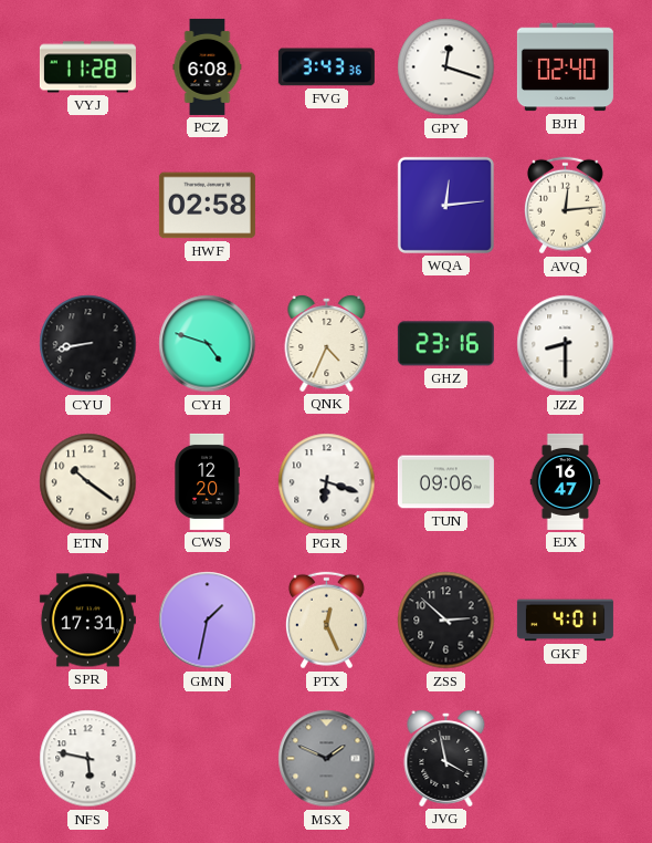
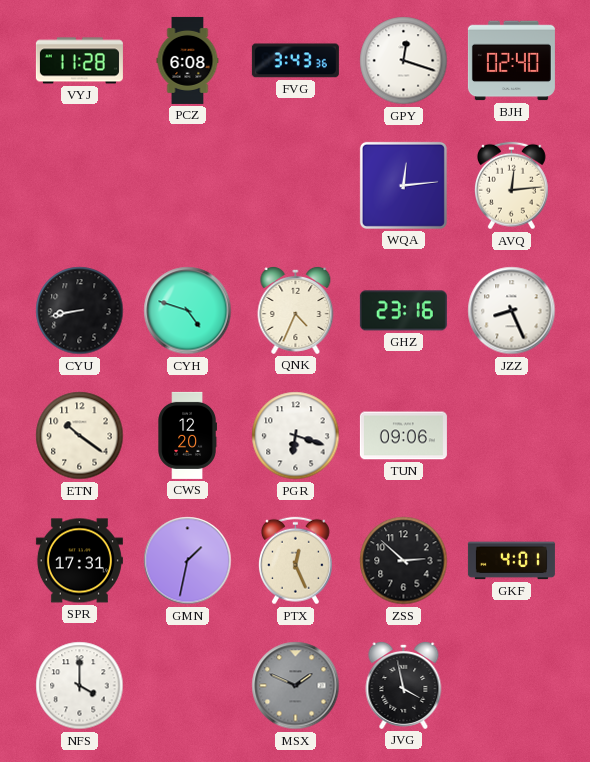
HWF: 02:58 -> none (207, 206)
JZZ: 8:30 -> 8:26 (512, 311)
EJX: 16:47 -> none (566, 481)
NFS: 5:47 -> 4:00 (80, 686)
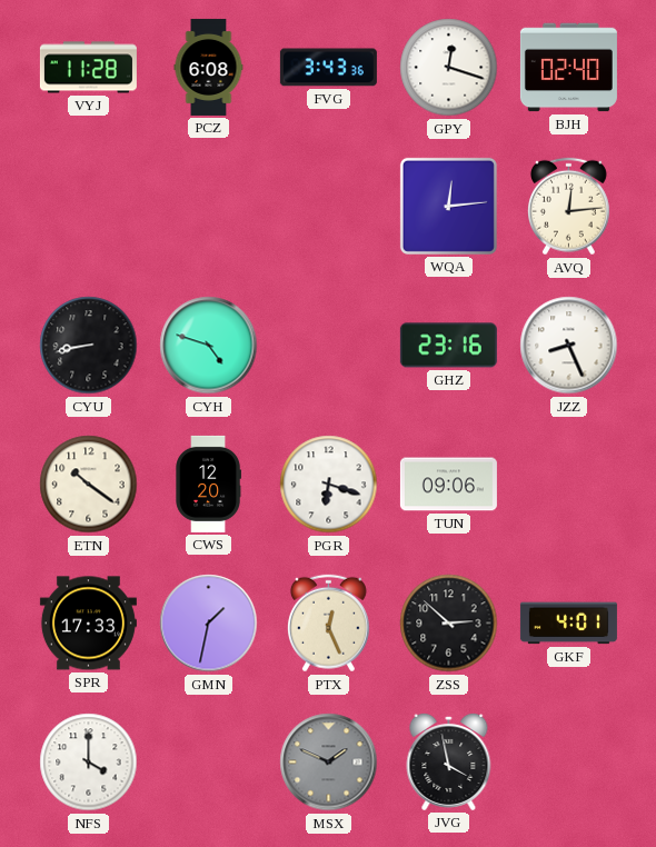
QNK: 4:34 -> none (296, 310)
SPR: 17:31 -> 17:33 (88, 624)
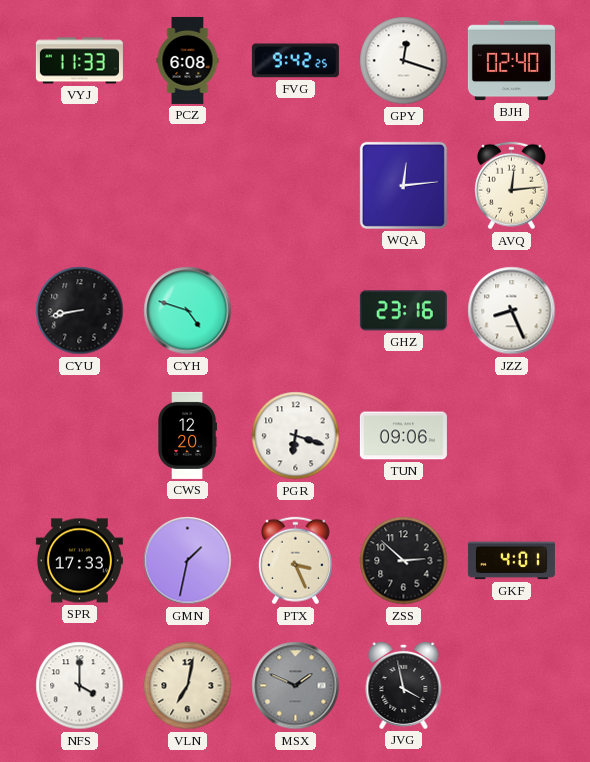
VYJ: 11:28 -> 11:33 (79, 61)
FVG: 3:43 -> 9:42 (295, 61)
ETN: 10:21 -> none (89, 485)
PTX: 12:26 -> 3:26 (295, 561)
VLN: none -> 7:02 (188, 686)
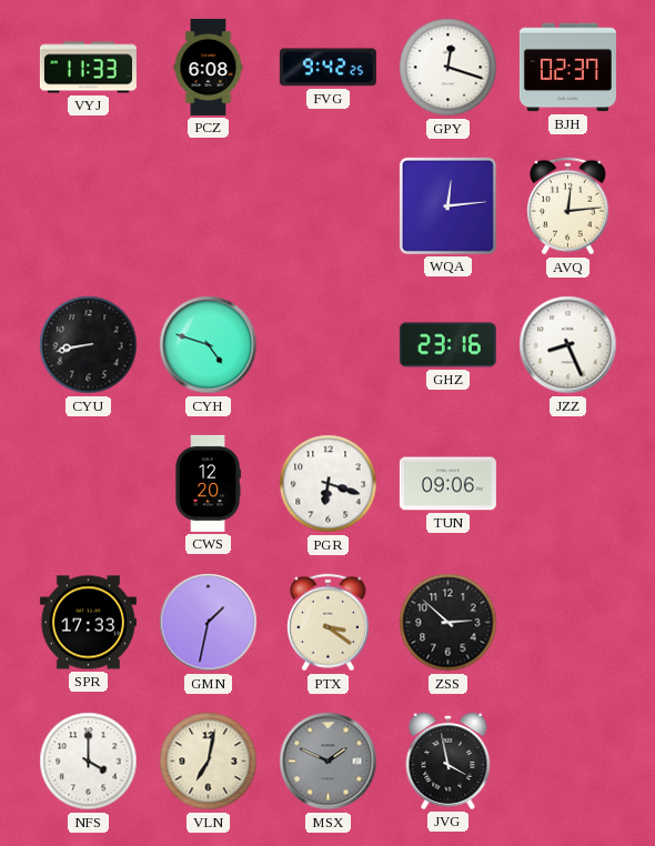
BJH: 02:40 -> 02:37 (567, 68)
PTX: 3:26 -> 3:21 (327, 623)
GKF: 4:01 -> none (511, 561)
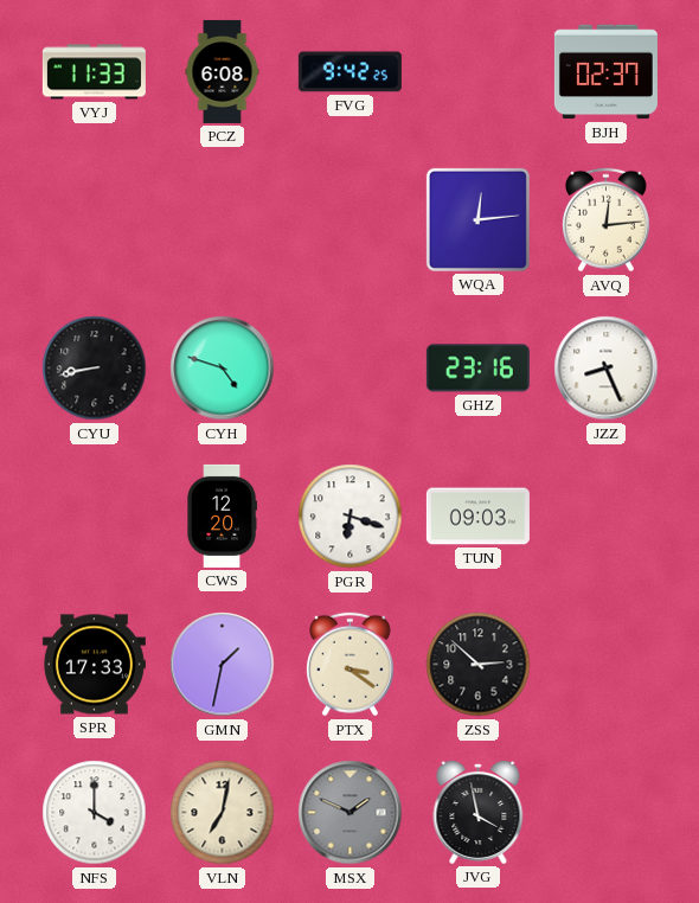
GPY: 12:18 -> none (449, 68)
TUN: 09:06 -> 09:03 (477, 517)
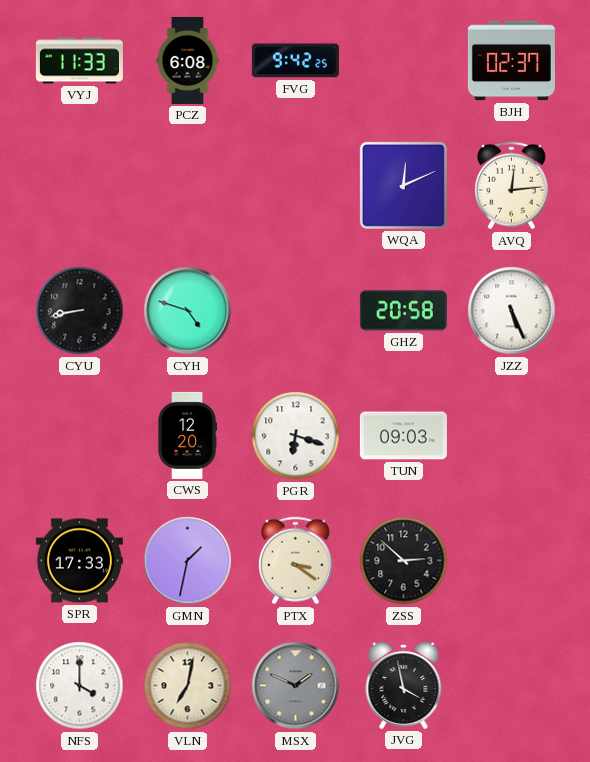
WQA: 12:14 -> 12:11 (403, 185)
GHZ: 23:16 -> 20:58 (403, 311)
JZZ: 8:26 -> 5:26 (512, 311)
